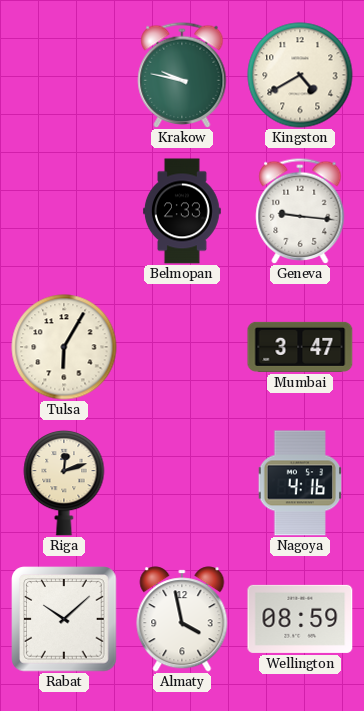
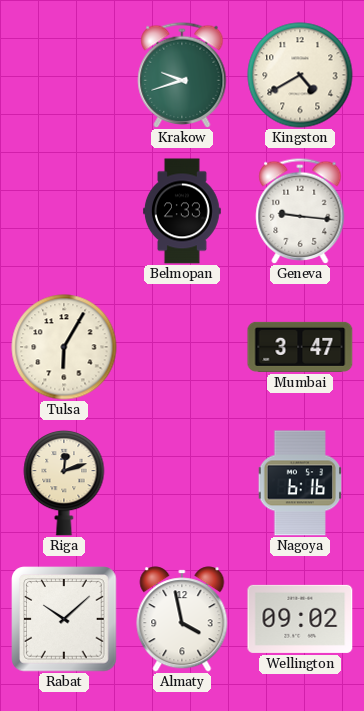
Krakow: 9:47 -> 9:42 (182, 75)
Nagoya: 4:16 -> 6:16 (299, 483)
Wellington: 08:59 -> 09:02 (300, 619)
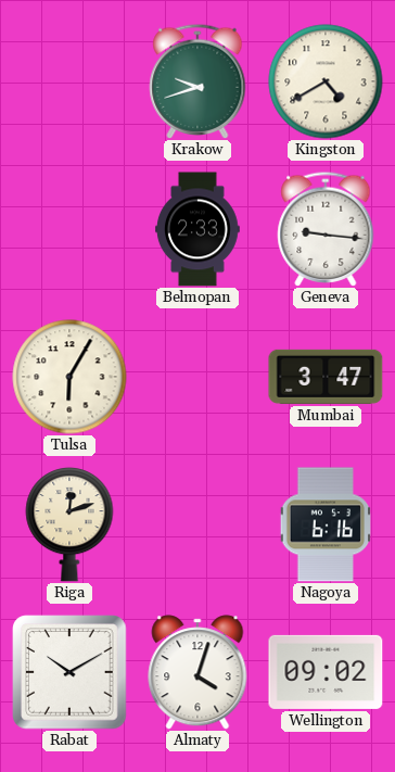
Rabat: 10:08 -> 10:10 (69, 672)
Almaty: 3:58 -> 4:03 (197, 672)
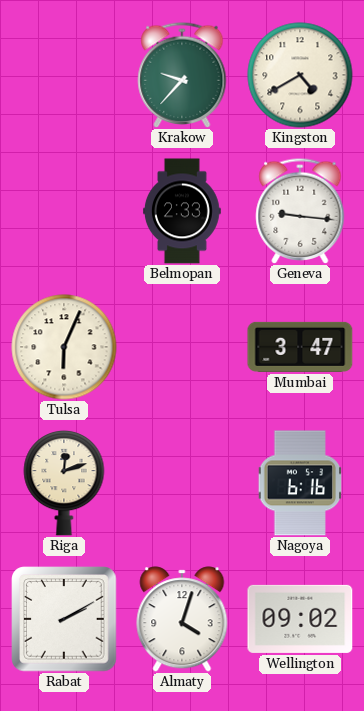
Krakow: 9:42 -> 9:37 (182, 75)
Tulsa: 6:05 -> 6:04 (64, 347)
Rabat: 10:10 -> 2:10 (64, 619)
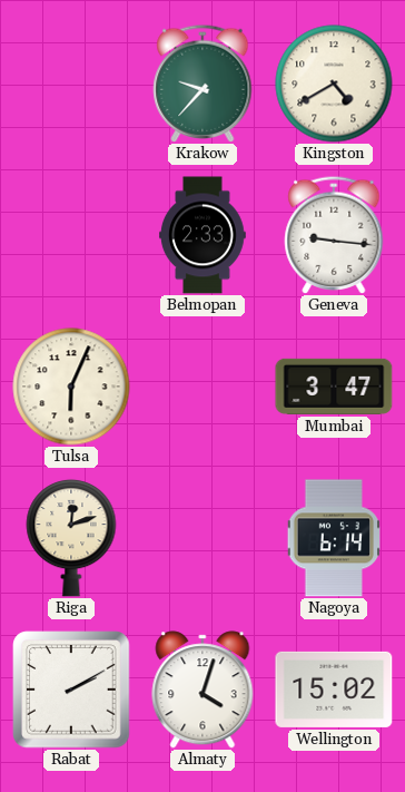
Nagoya: 6:16 -> 6:14 (333, 538)
Wellington: 09:02 -> 15:02 (334, 690)
